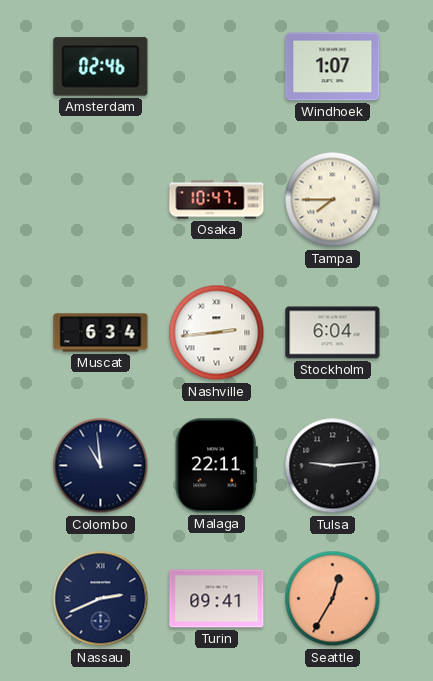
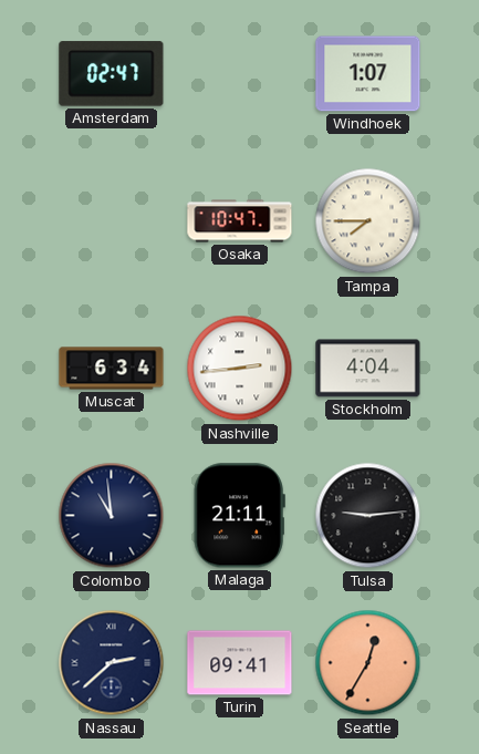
Amsterdam: 02:46 -> 02:47 (112, 74)
Stockholm: 6:04 -> 4:04 (368, 369)
Malaga: 22:11 -> 21:11 (239, 516)
Nassau: 2:41 -> 2:38 (112, 663)
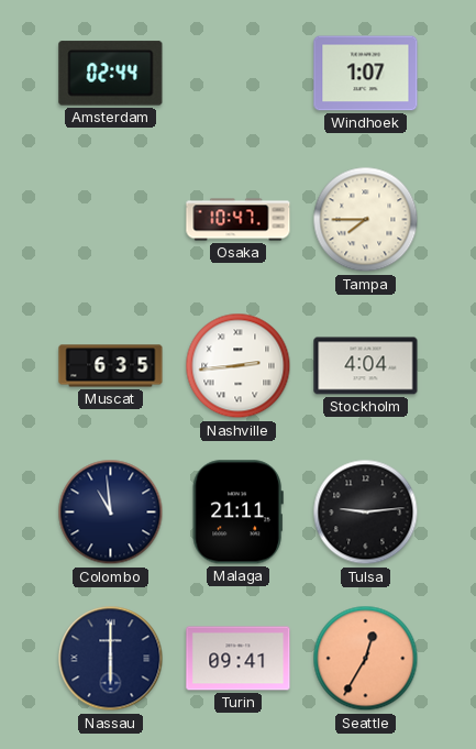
Amsterdam: 02:47 -> 02:44 (111, 74)
Muscat: 6:34 -> 6:35 (111, 366)
Nassau: 2:38 -> 6:00 (111, 659)
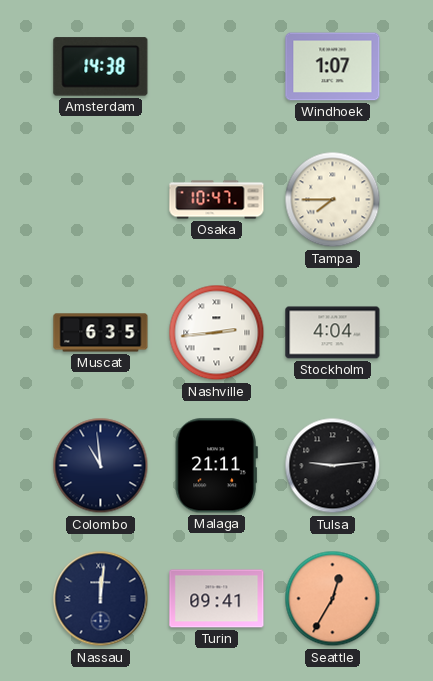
Amsterdam: 02:44 -> 14:38 (101, 67)
Nassau: 6:00 -> 12:01 (101, 599)
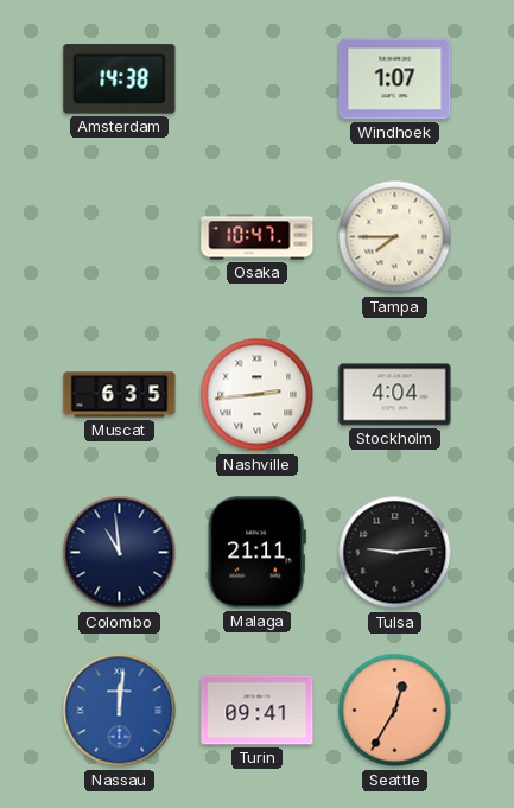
Nassau dial: navy -> blue (120, 711)
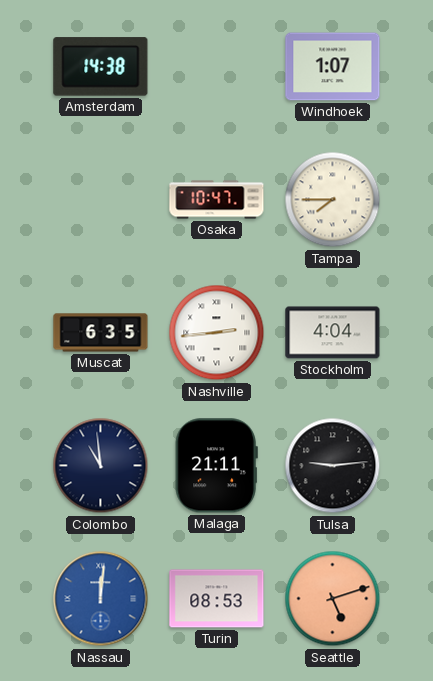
Turin: 09:41 -> 08:53 (217, 599)
Seattle: 12:35 -> 5:12 (333, 599)
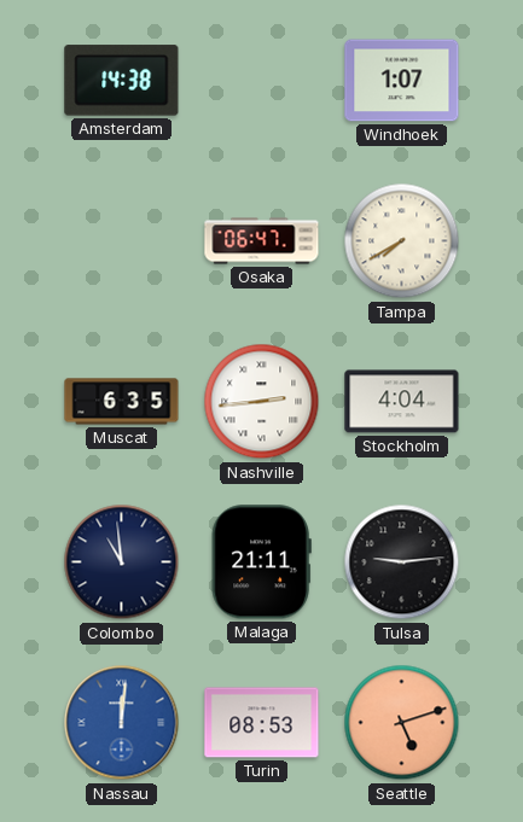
Osaka: 10:47 -> 06:47 (262, 241)
Tampa: 7:45 -> 7:40 (402, 241)
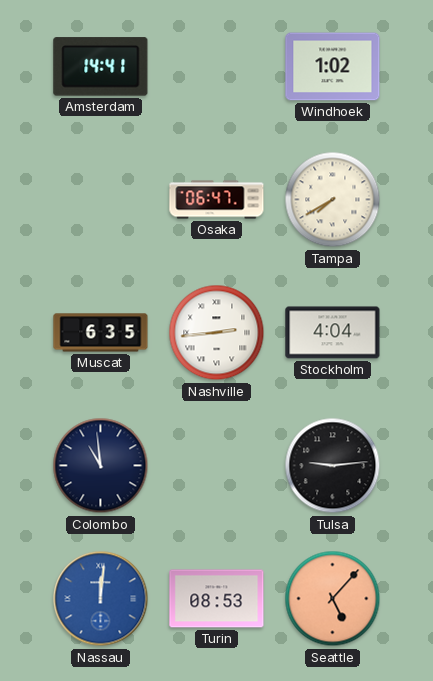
Amsterdam: 14:38 -> 14:41 (101, 67)
Windhoek: 1:07 -> 1:02 (333, 67)
Malaga: 21:11 -> none (261, 562)
Seattle: 5:12 -> 5:07 (333, 599)
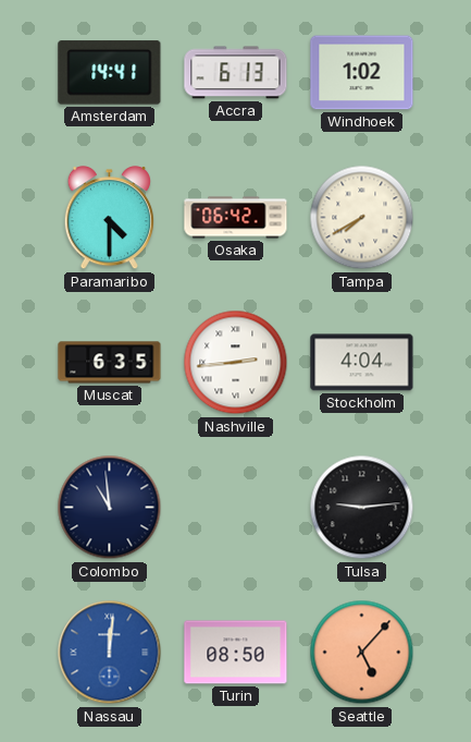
Accra: none -> 6:13 (236, 73)
Paramaribo: none -> 4:30 (109, 218)
Osaka: 06:47 -> 06:42 (236, 218)
Turin: 08:53 -> 08:50 (236, 653)
